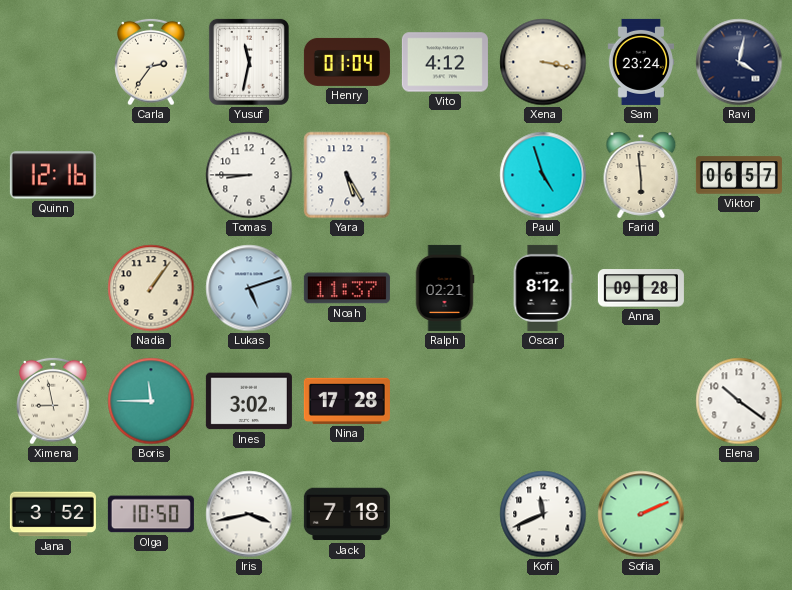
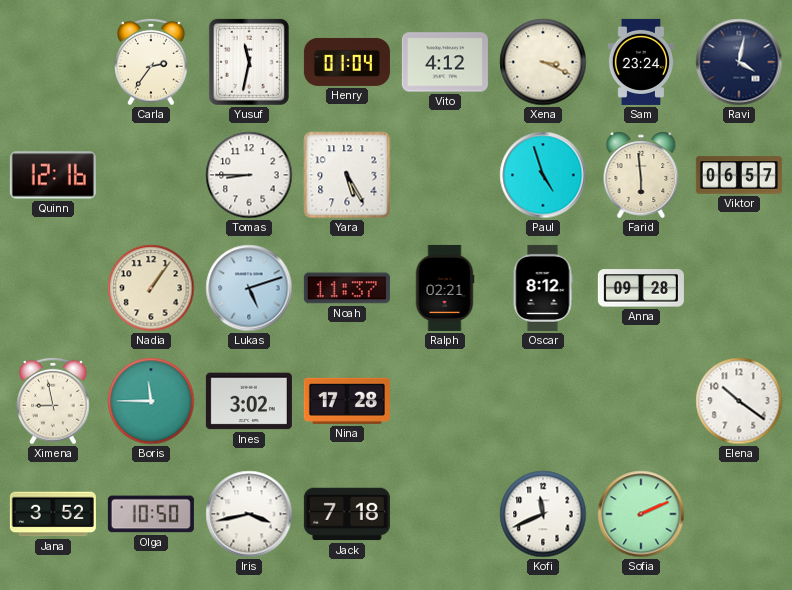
Xena: 3:17 -> 3:19 (543, 62)
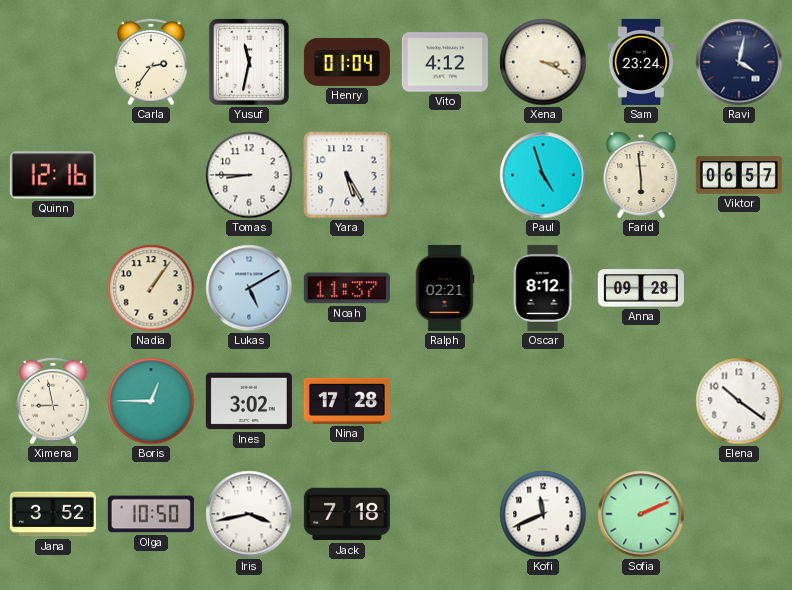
Lukas: 5:12 -> 5:10 (249, 288)
Boris: 11:45 -> 12:45 (151, 401)
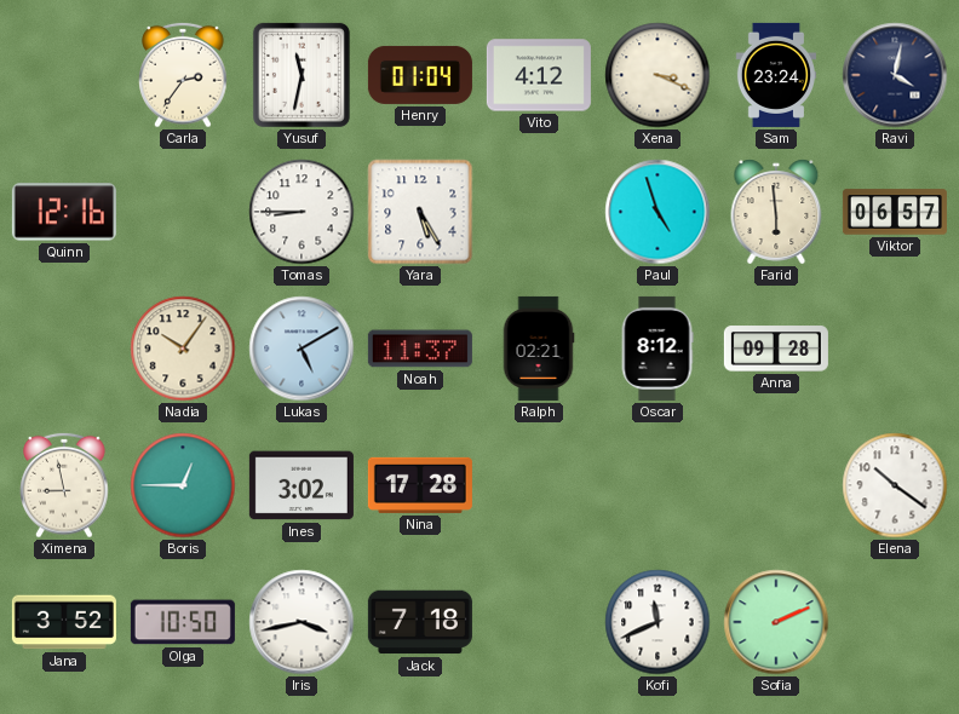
Nadia: 1:06 -> 10:06 (183, 349)
